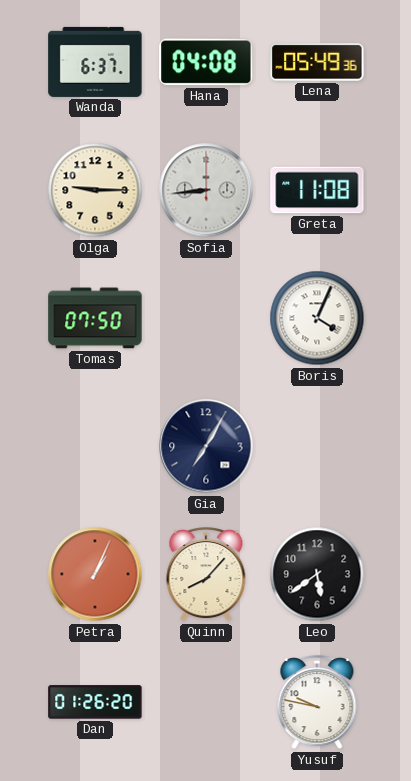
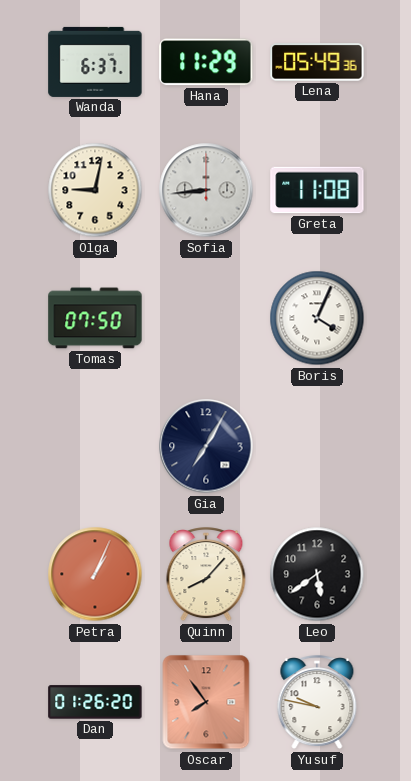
Hana: 04:08 -> 11:29 (206, 62)
Olga: 9:15 -> 9:02 (95, 190)
Oscar: none -> 7:54 (206, 702)
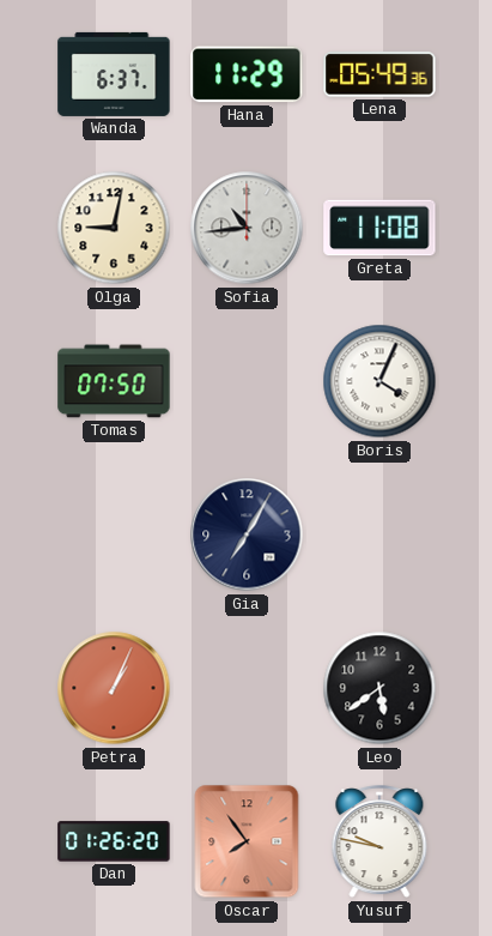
Sofia: 8:44 -> 10:44 (247, 228)
Quinn: 8:07 -> none (206, 575)
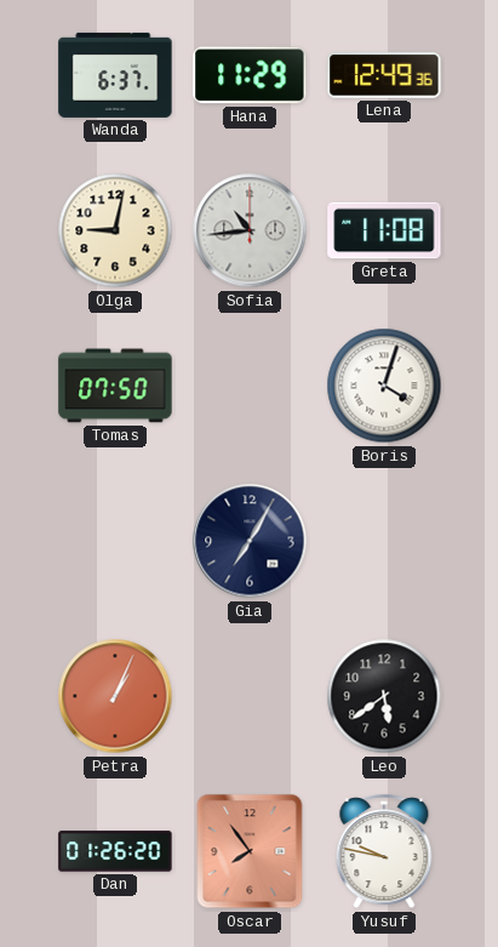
Lena: 05:49 -> 12:49 (384, 75)
Boris: 4:04 -> 4:03 (384, 386)
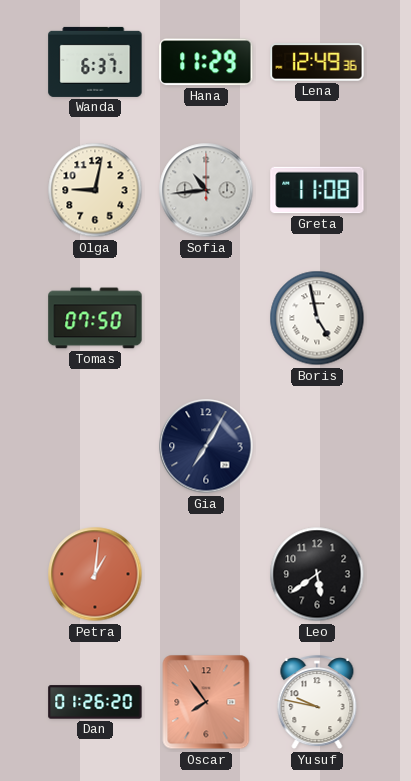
Boris: 4:03 -> 4:58 (317, 318)
Petra: 1:04 -> 1:01 (95, 574)
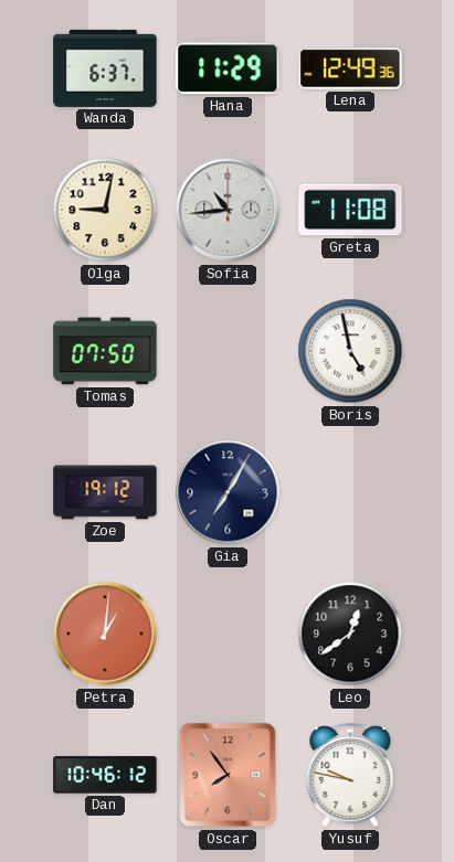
Zoe: none -> 19:12 (105, 492)
Leo: 5:39 -> 12:39 (350, 634)
Dan: 01:26 -> 10:46 (105, 775)
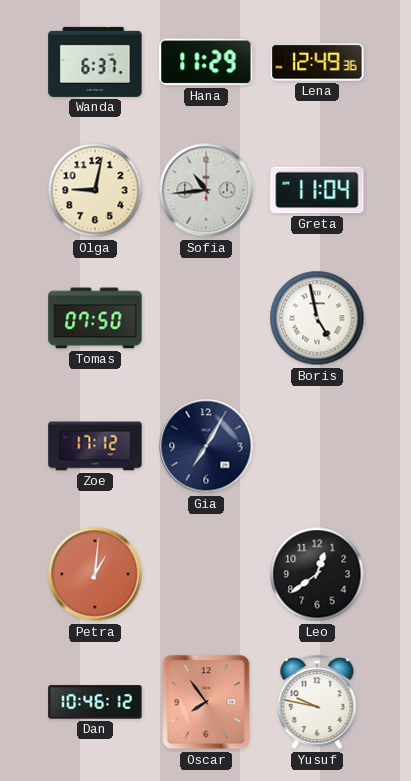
Greta: 11:08 -> 11:04 (317, 190)
Zoe: 19:12 -> 17:12 (95, 446)
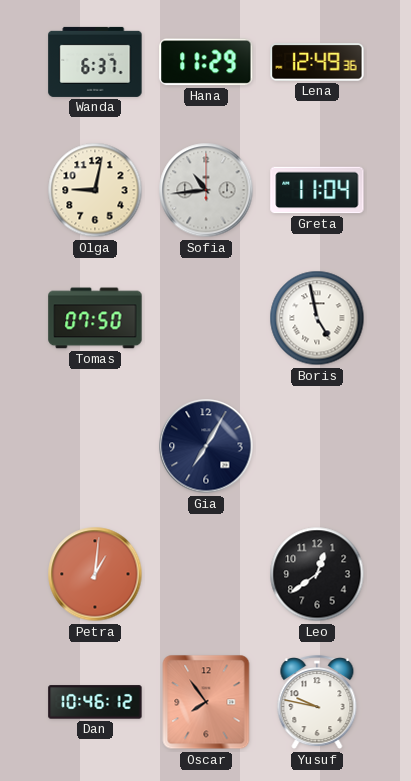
Zoe: 17:12 -> none (95, 446)
